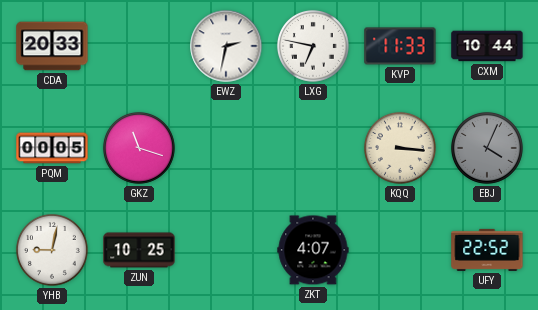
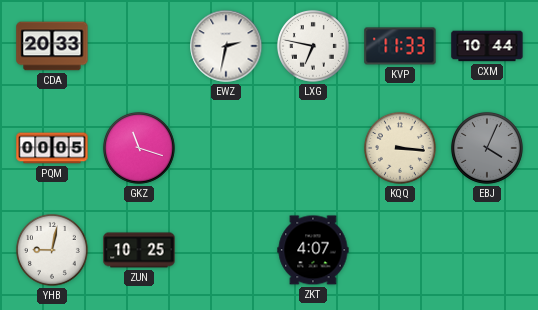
UFY: 22:52 -> none (487, 250)
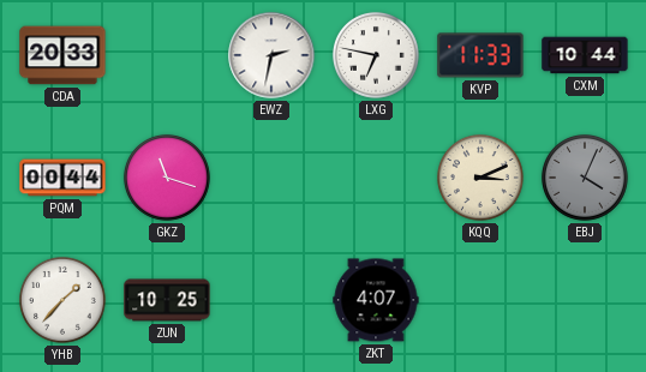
PQM: 00:05 -> 00:44 (62, 178)
KQQ: 3:16 -> 3:11 (480, 178)
YHB: 9:02 -> 1:37 (62, 300)
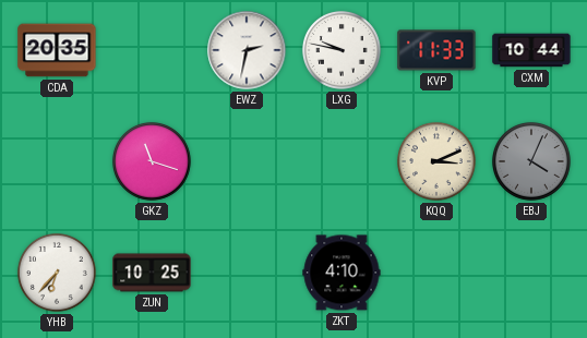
CDA: 20:33 -> 20:35 (57, 50)
LXG: 6:47 -> 9:47 (342, 50)
PQM: 00:44 -> none (62, 178)
YHB: 1:37 -> 6:37 (57, 273)
ZKT: 4:07 -> 4:10 (342, 273)
